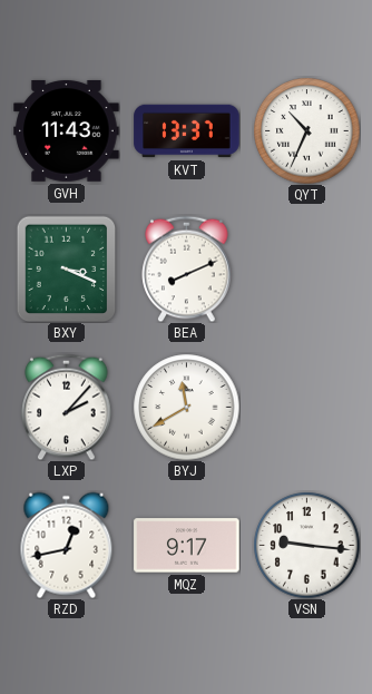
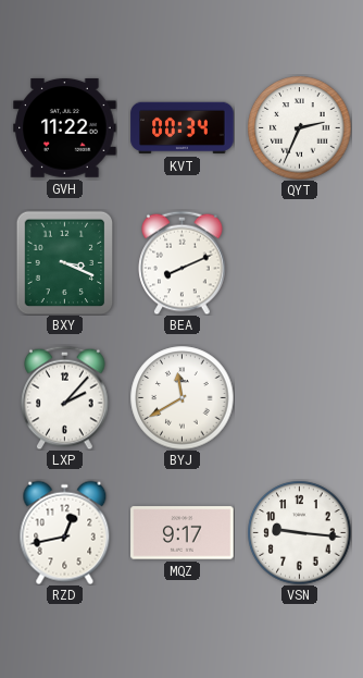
GVH: 11:43 -> 11:22 (65, 127)
KVT: 13:37 -> 00:34 (183, 128)
QYT: 10:34 -> 2:34 (299, 127)
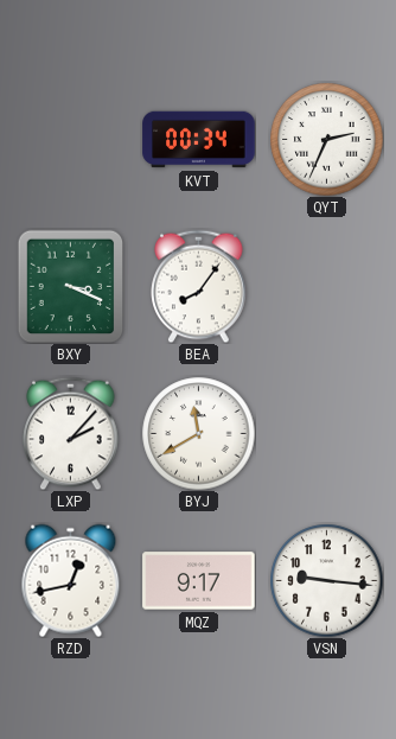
GVH: 11:22 -> none (65, 127)
BEA: 8:11 -> 8:06 (199, 286)
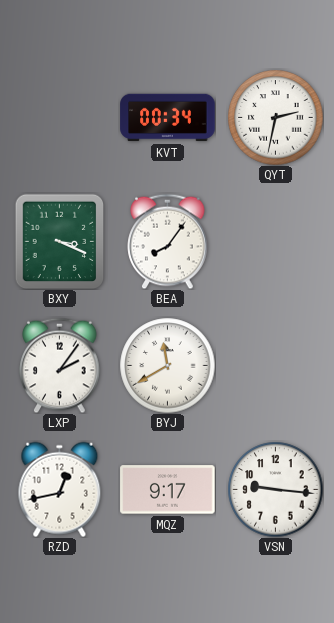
QYT: 2:34 -> 2:32 (275, 117)
LXP: 2:07 -> 2:06 (60, 365)
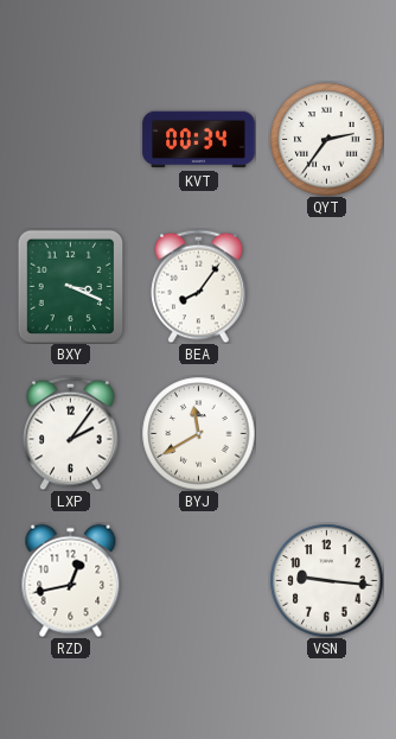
QYT: 2:32 -> 2:36 (326, 139)
MQZ: 9:17 -> none (168, 490)
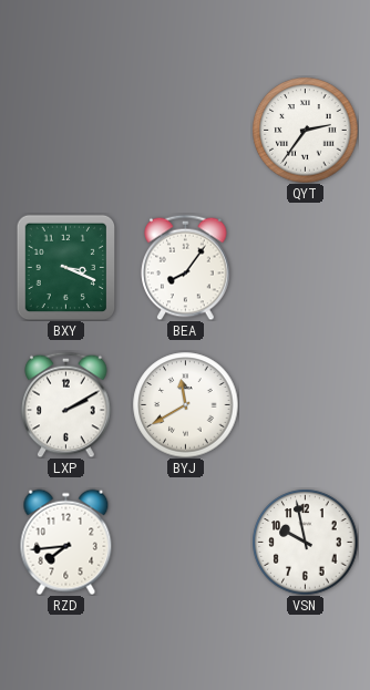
KVT: 00:34 -> none (199, 140)
LXP: 2:06 -> 2:10 (66, 404)
RZD: 12:43 -> 7:44 (66, 542)
VSN: 9:16 -> 9:58 (305, 542)
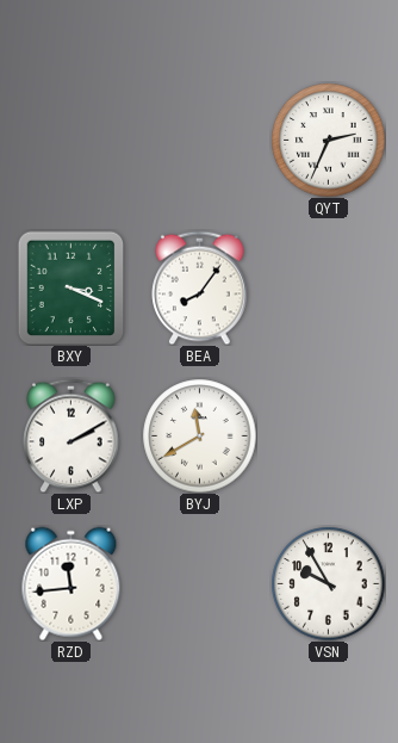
QYT: 2:36 -> 2:34 (328, 140)
RZD: 7:44 -> 11:44 (71, 583)
VSN: 9:58 -> 9:55 (328, 583)
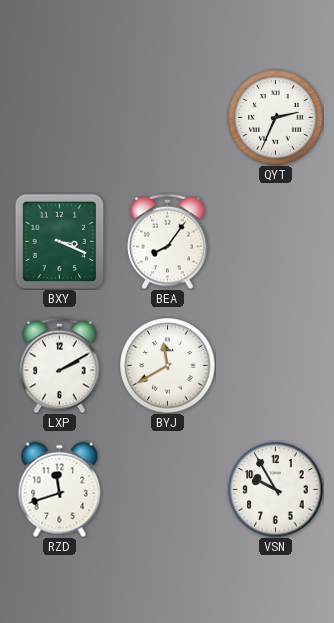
RZD: 11:44 -> 11:42 (60, 489)
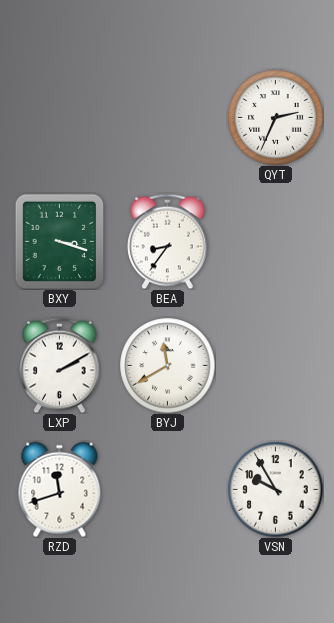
BXY: 3:19 -> 3:18 (60, 241)
BEA: 8:06 -> 8:36 (168, 241)
